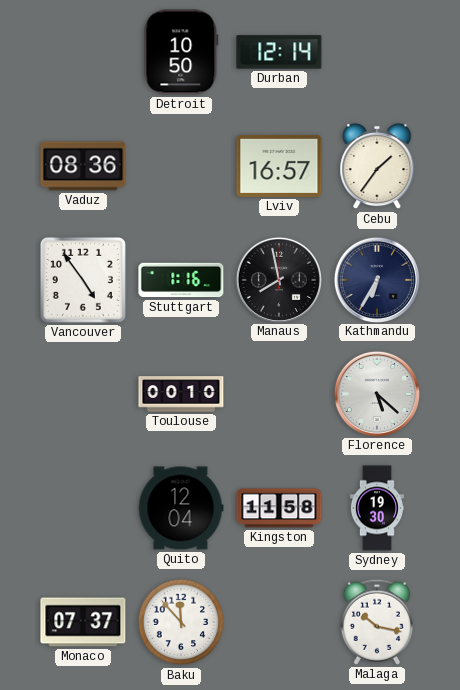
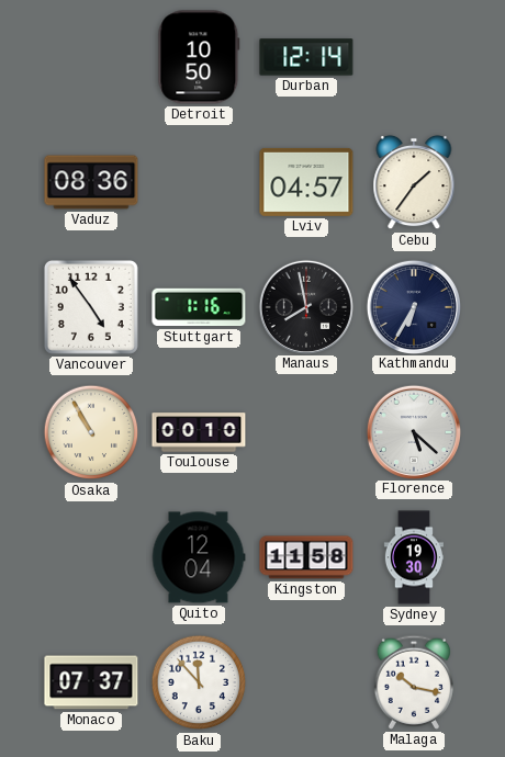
Lviv: 16:57 -> 04:57 (306, 182)
Osaka: none -> 10:55 (91, 432)
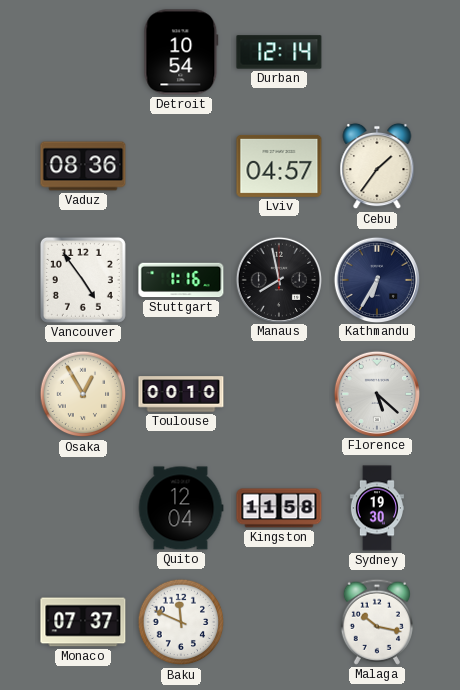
Detroit: 10:50 -> 10:54 (181, 52)
Osaka: 10:55 -> 12:55 (83, 394)
Baku: 11:53 -> 11:49 (181, 622)
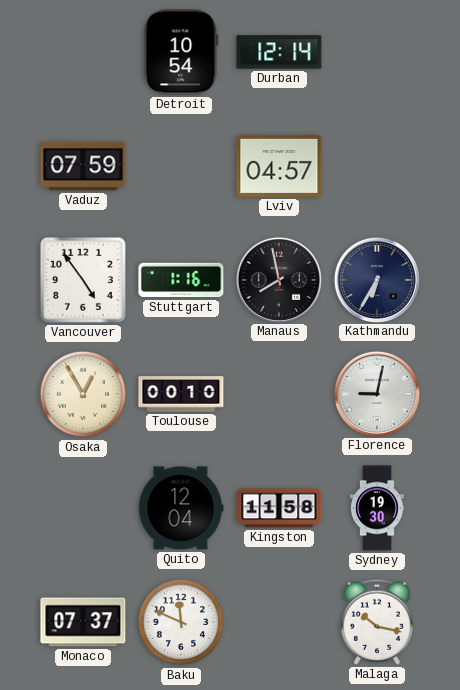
Vaduz: 08:36 -> 07:59 (83, 166)
Cebu: 1:36 -> none (377, 166)
Florence: 5:22 -> 9:02 (376, 393)
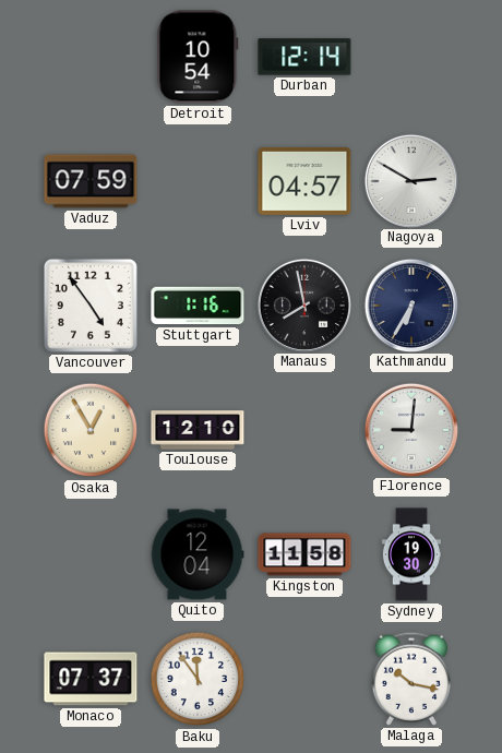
Nagoya: none -> 2:50 (410, 180)
Toulouse: 00:10 -> 12:10 (198, 430)
Florence: 9:02 -> 9:01 (410, 429)
Baku: 11:49 -> 11:54 (198, 679)
